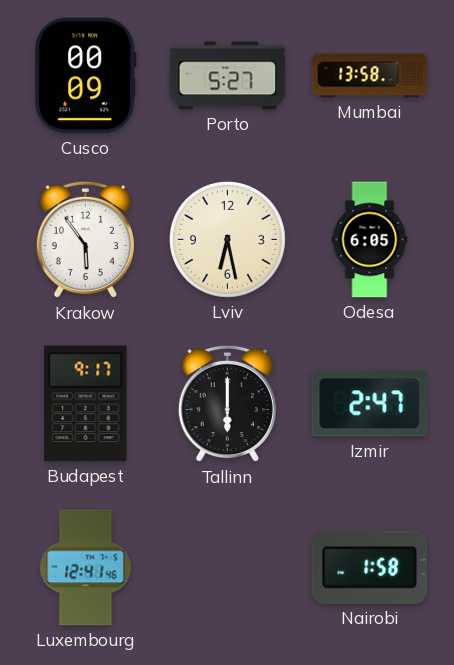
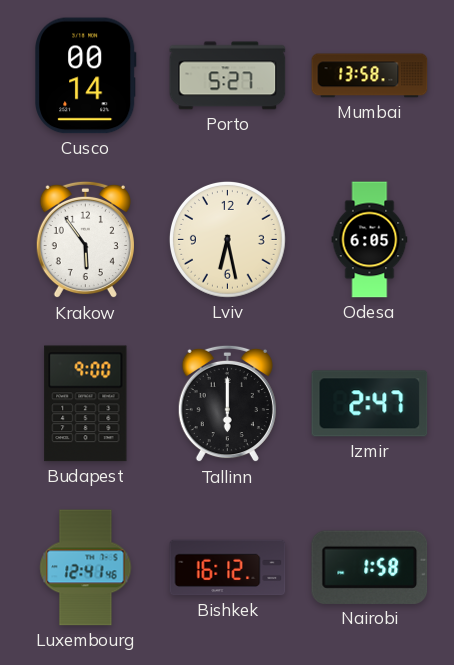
Cusco: 00:09 -> 00:14 (86, 76)
Budapest: 9:17 -> 9:00 (86, 404)
Bishkek: none -> 16:12 (228, 568)
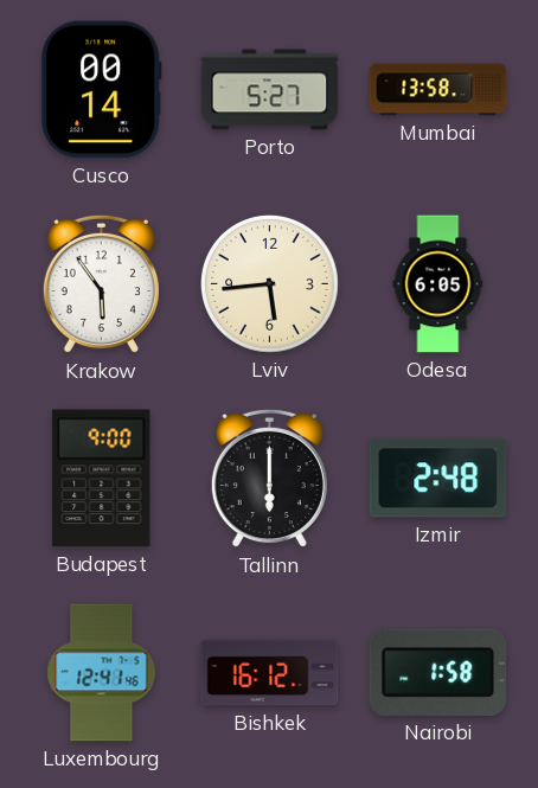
Lviv: 6:28 -> 5:44 (269, 284)
Izmir: 2:47 -> 2:48 (438, 479)
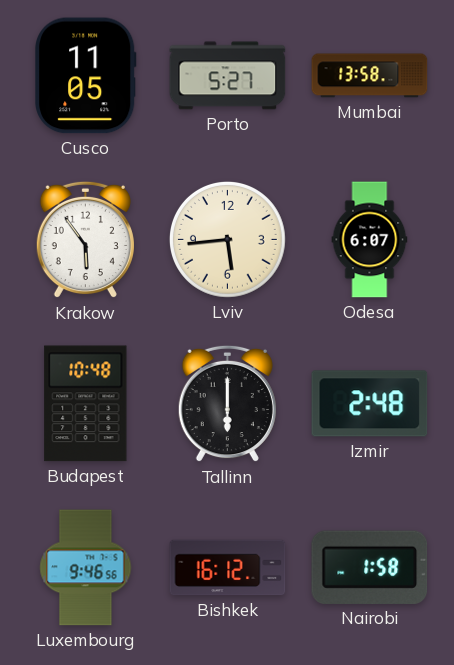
Cusco: 00:14 -> 11:05 (86, 76)
Odesa: 6:05 -> 6:07 (370, 240)
Budapest: 9:00 -> 10:48 (86, 404)
Luxembourg: 12:41 -> 9:46 (86, 568)
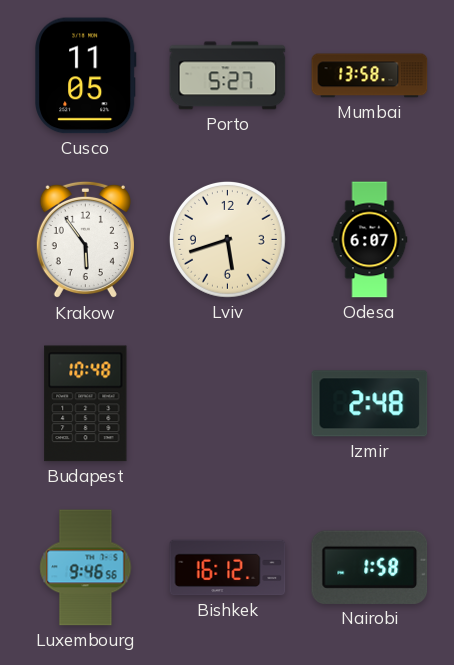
Lviv: 5:44 -> 5:42 (227, 240)
Tallinn: 6:00 -> none (227, 404)
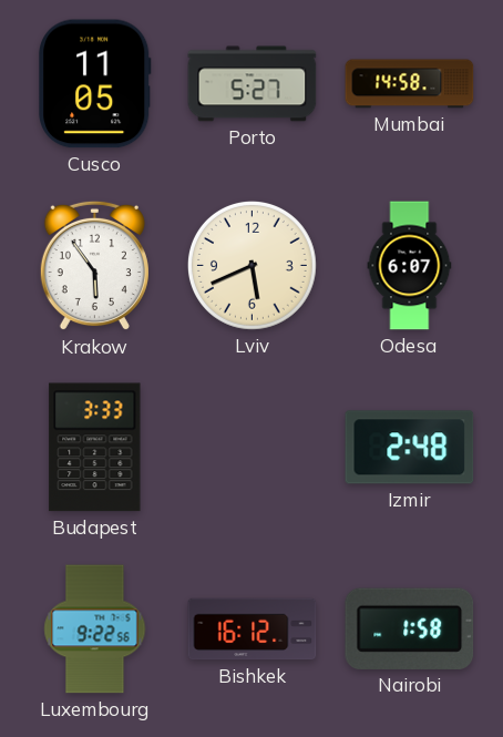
Mumbai: 13:58 -> 14:58 (410, 84)
Lviv: 5:42 -> 5:41 (251, 266)
Budapest: 10:48 -> 3:33 (95, 448)
Luxembourg: 9:46 -> 9:22 (95, 629)
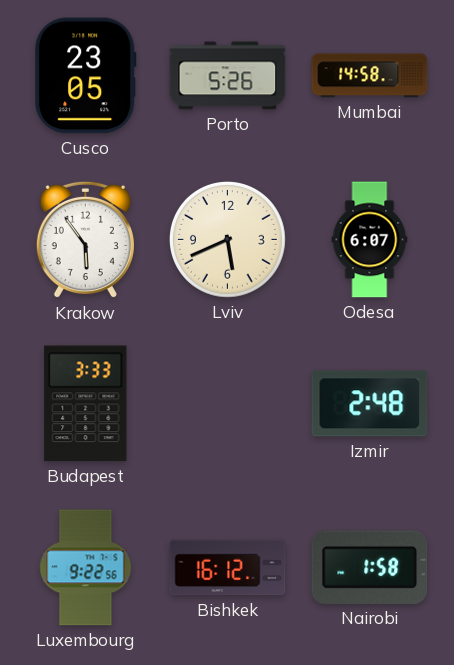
Cusco: 11:05 -> 23:05 (86, 76)
Porto: 5:27 -> 5:26 (228, 76)
